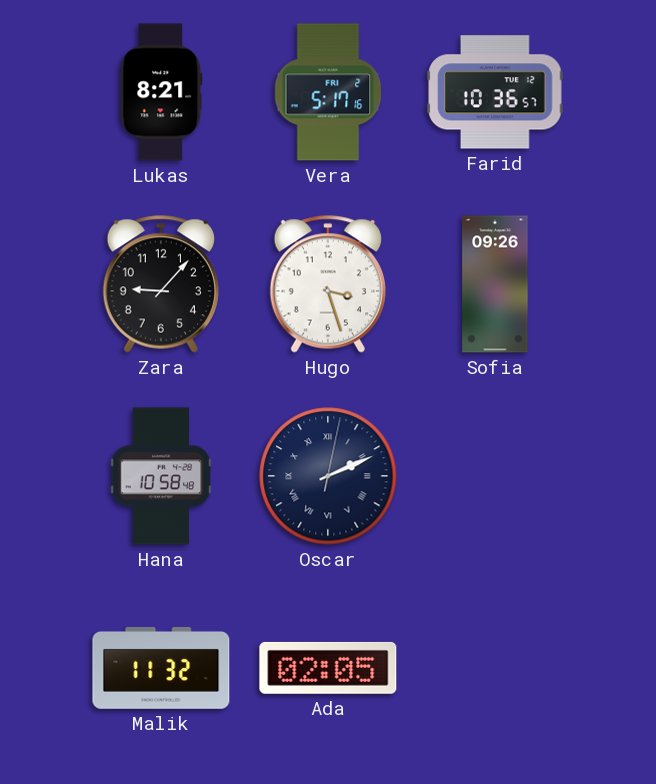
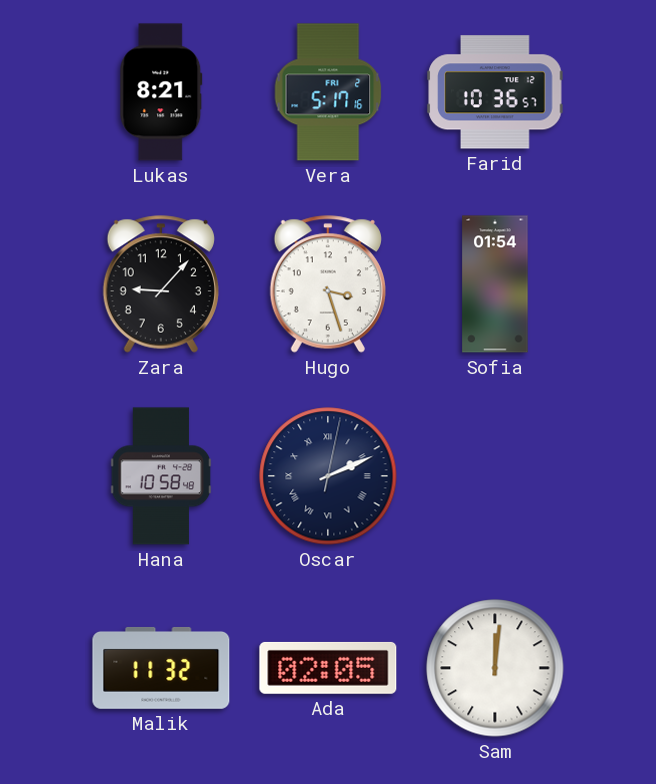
Sofia: 09:26 -> 01:54 (495, 284)
Sam: none -> 12:01 (495, 668)
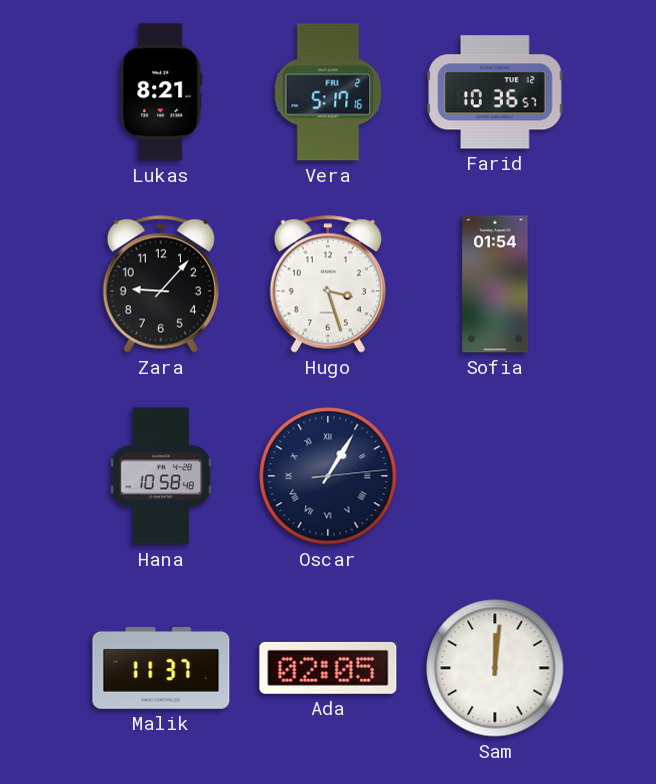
Oscar: 2:11 -> 1:05 (328, 476)
Malik: 11:32 -> 11:37 (161, 668)
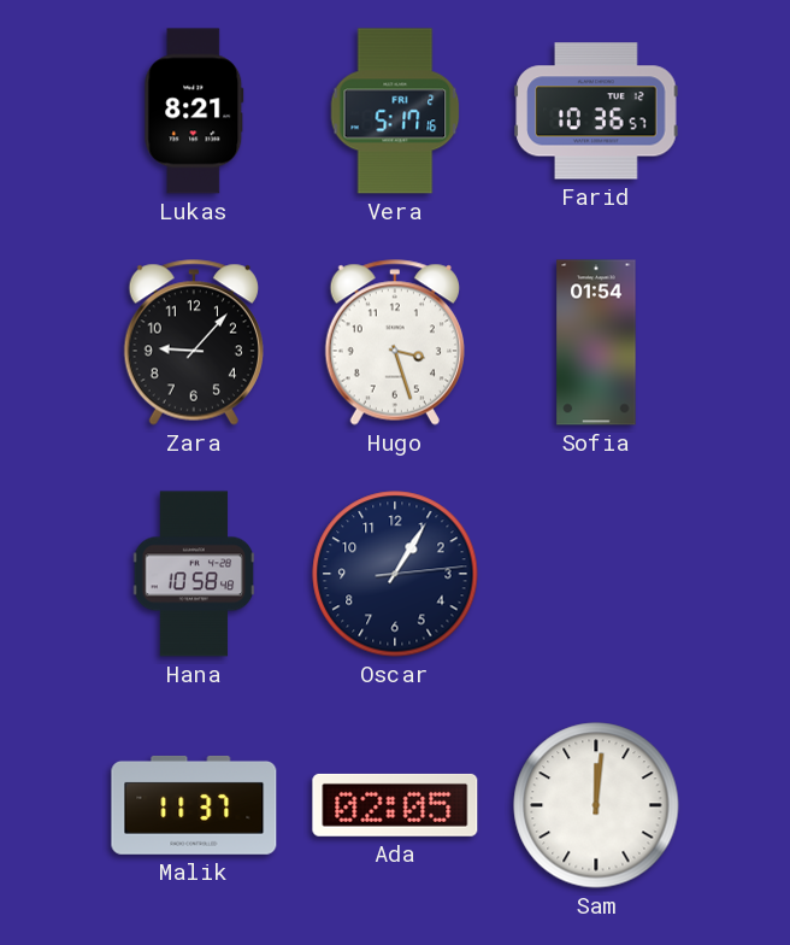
Oscar numerals: Roman -> Arabic (395, 574)
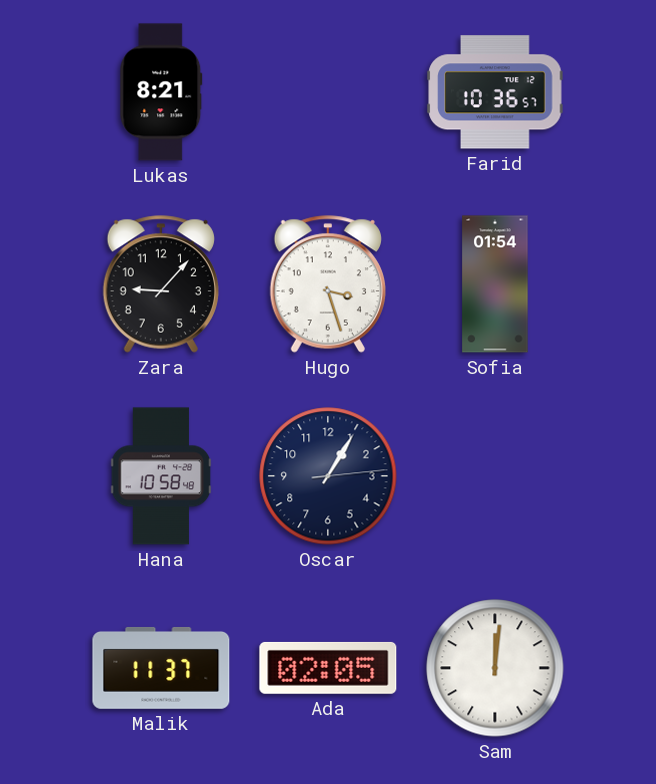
Vera: 5:17 -> none (395, 111)
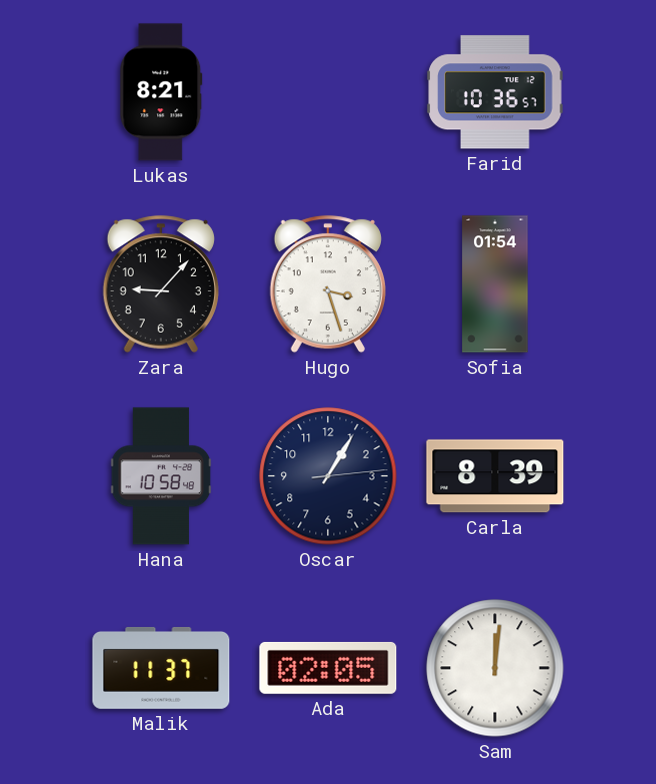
Carla: none -> 8:39 (495, 476)
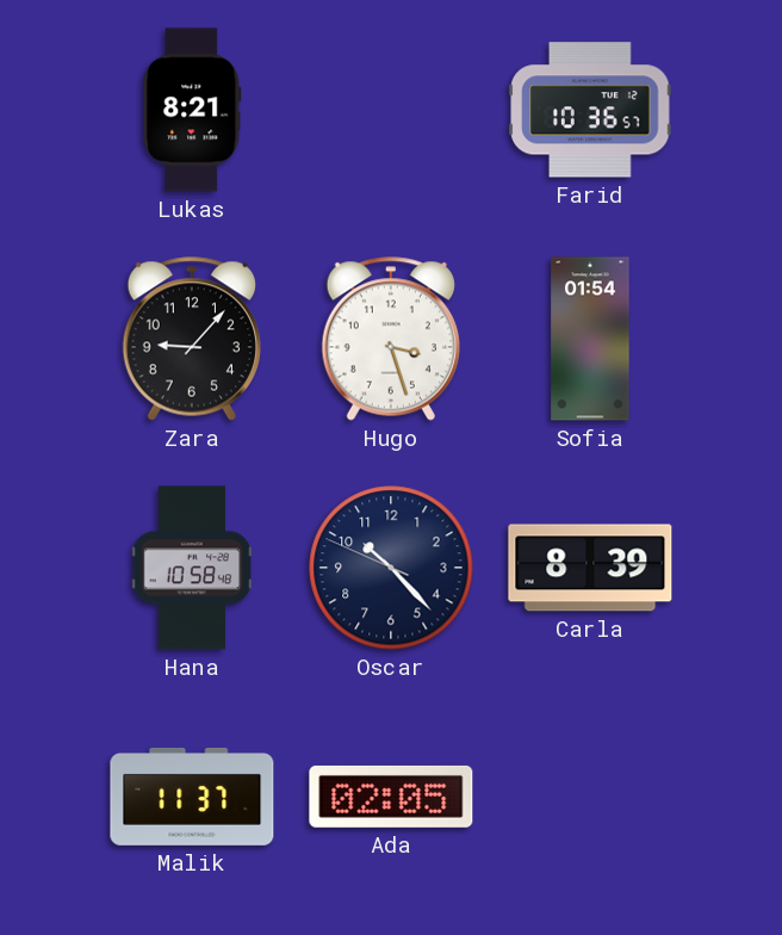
Oscar: 1:05 -> 10:22 (391, 568)
Sam: 12:01 -> none (495, 668)
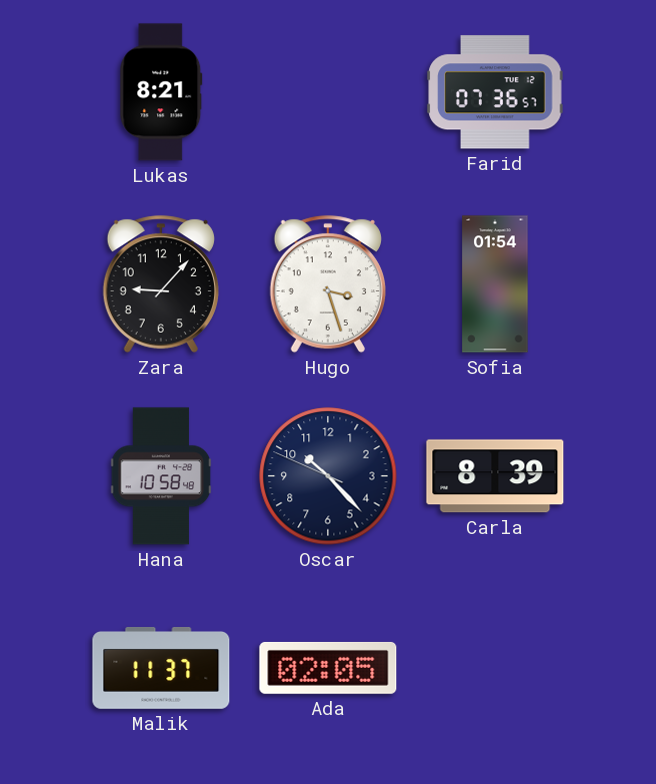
Farid: 10:36 -> 07:36 (495, 92)
